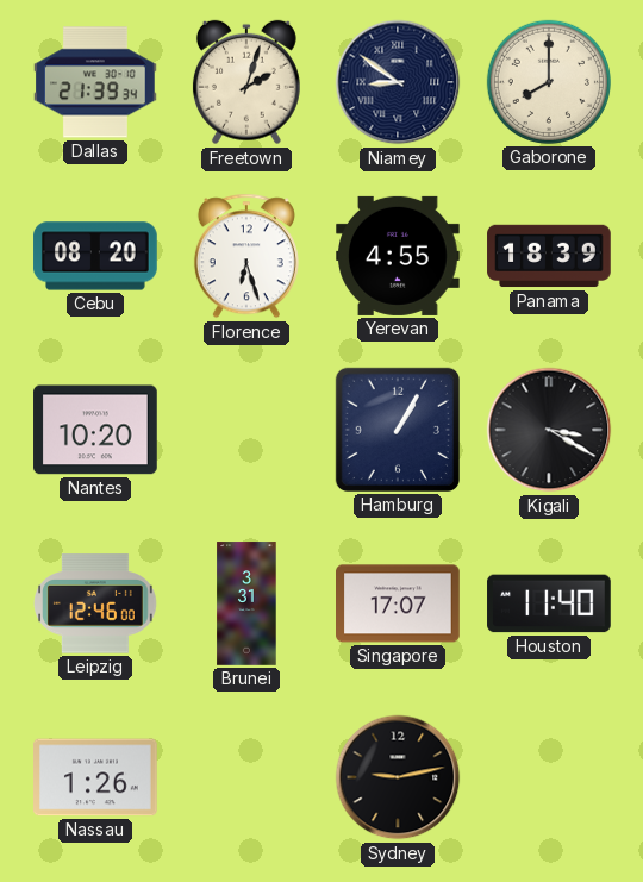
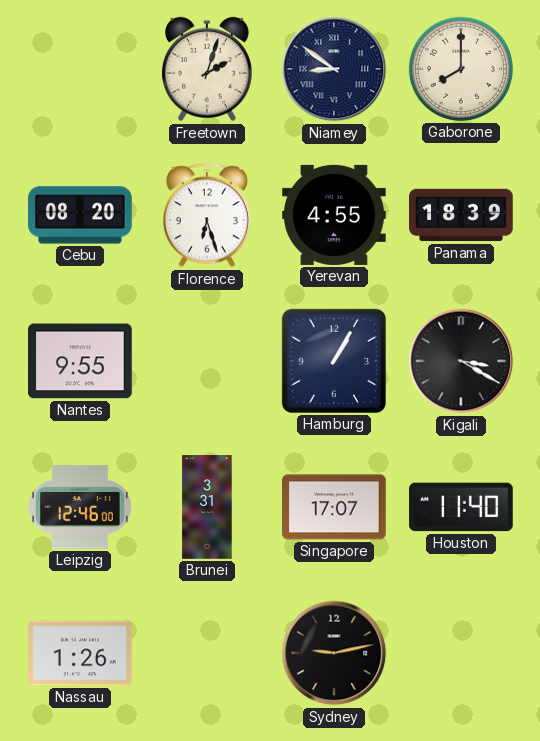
Dallas: 21:39 -> none (96, 82)
Nantes: 10:20 -> 9:55 (80, 361)
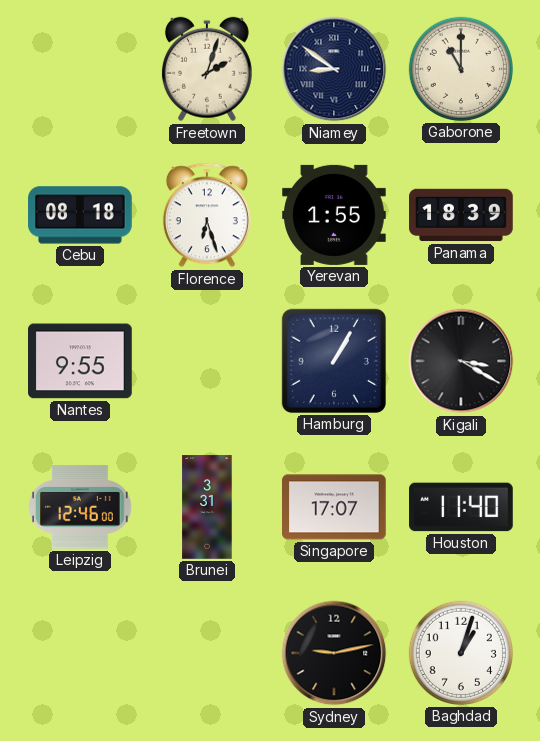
Gaborone: 8:00 -> 11:00 (461, 69)
Cebu: 08:20 -> 08:18 (80, 215)
Yerevan: 4:55 -> 1:55 (334, 215)
Nassau: 1:26 -> none (80, 653)
Baghdad: none -> 1:03 (461, 653)
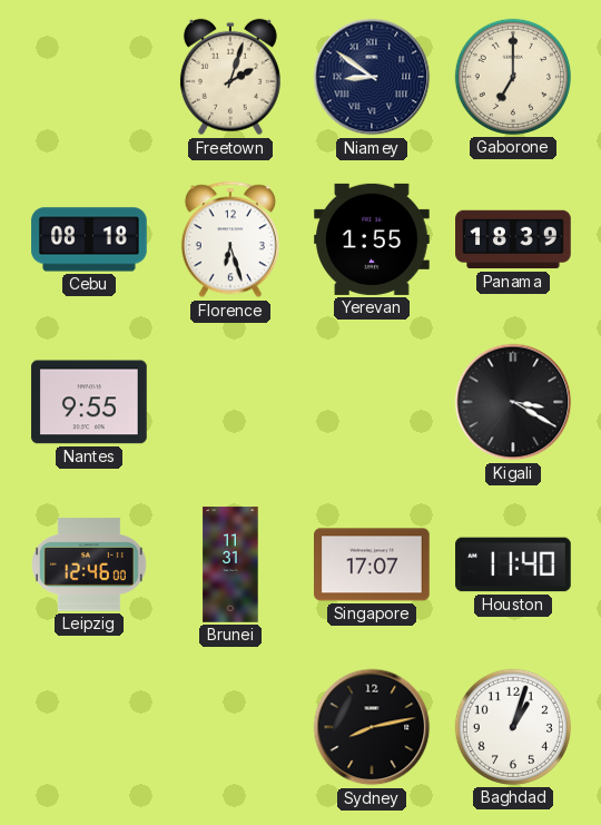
Gaborone: 11:00 -> 7:00 (513, 77)
Hamburg: 1:05 -> none (334, 361)
Brunei: 3:31 -> 11:31 (230, 564)
Sydney: 9:13 -> 8:13 (372, 727)
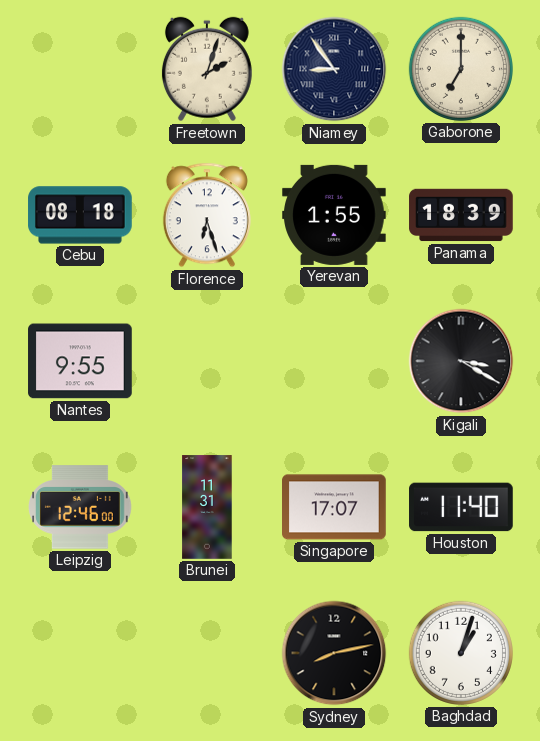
Niamey: 8:51 -> 8:54 (334, 69)
